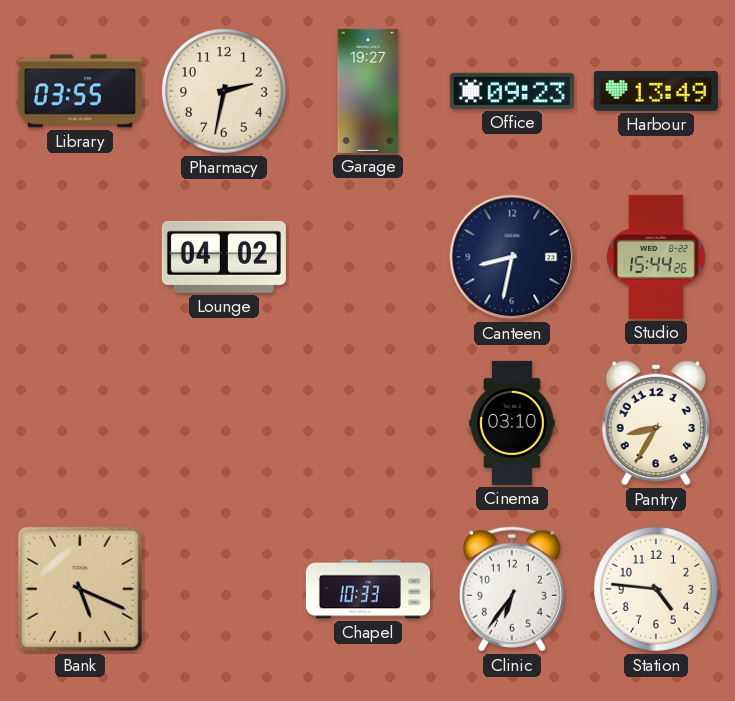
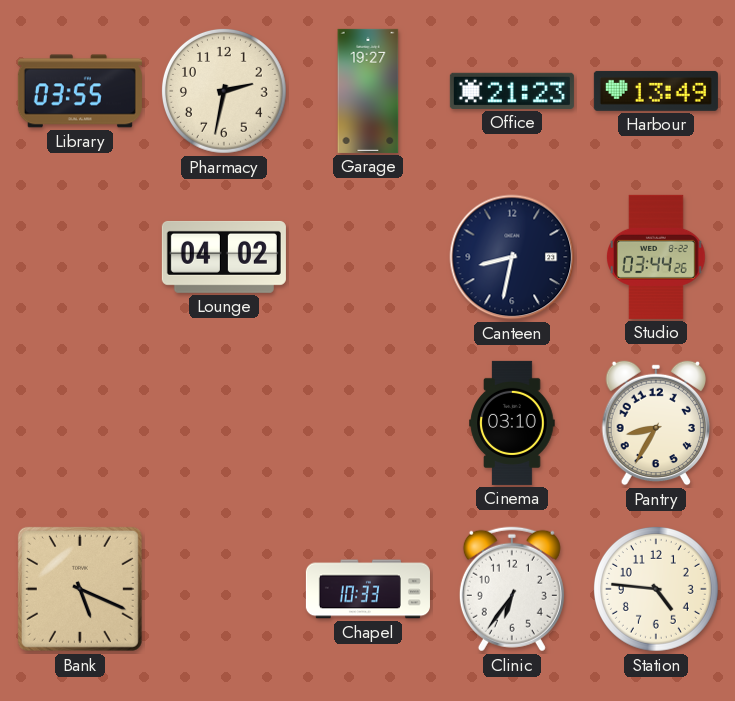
Office: 09:23 -> 21:23 (512, 91)
Studio: 15:44 -> 03:44 (657, 257)
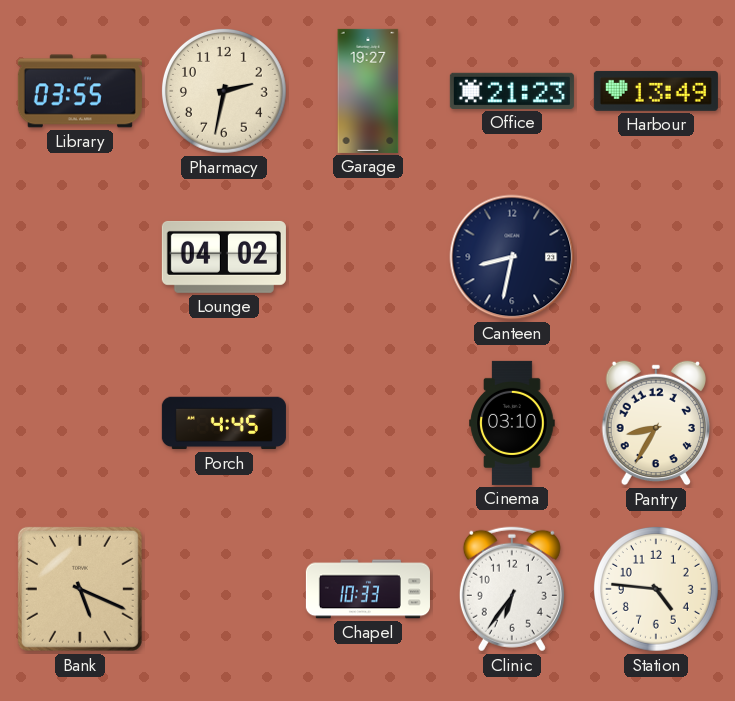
Studio: 03:44 -> none (657, 257)
Porch: none -> 4:45 (224, 423)
